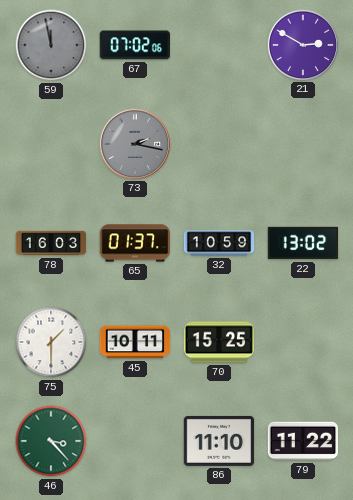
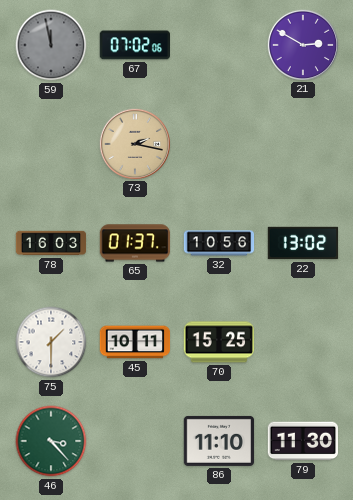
73 dial: grey -> champagne (134, 143)
32: 10:59 -> 10:56 (219, 243)
79: 11:22 -> 11:30 (303, 441)
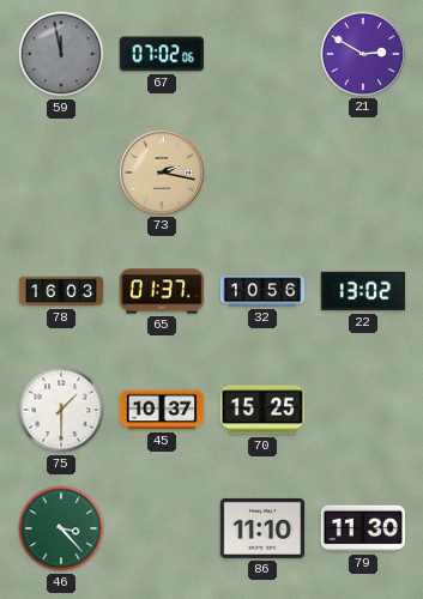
45: 10:11 -> 10:37 (162, 410)
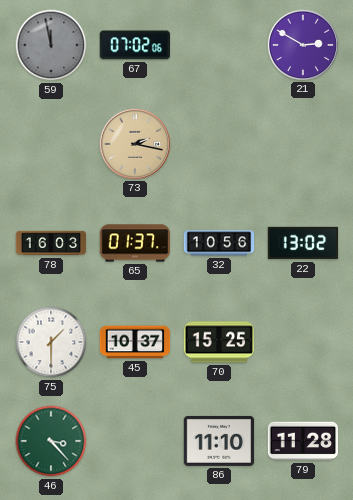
79: 11:30 -> 11:28 (303, 441)
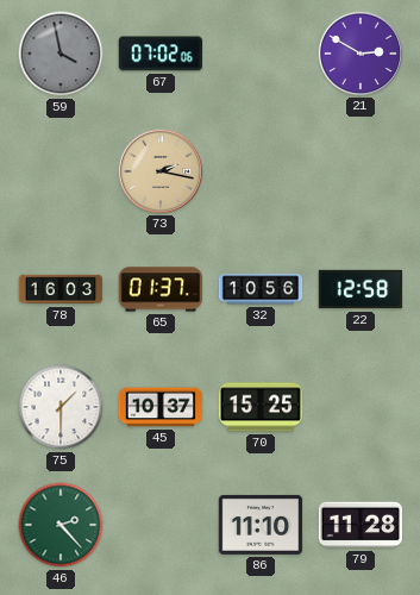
59: 11:58 -> 3:58 (61, 54)
22: 13:02 -> 12:58 (361, 289)
46: 3:23 -> 2:23 (61, 525)
